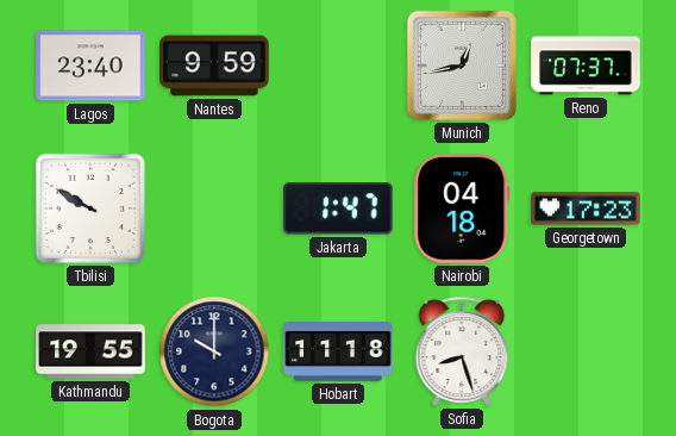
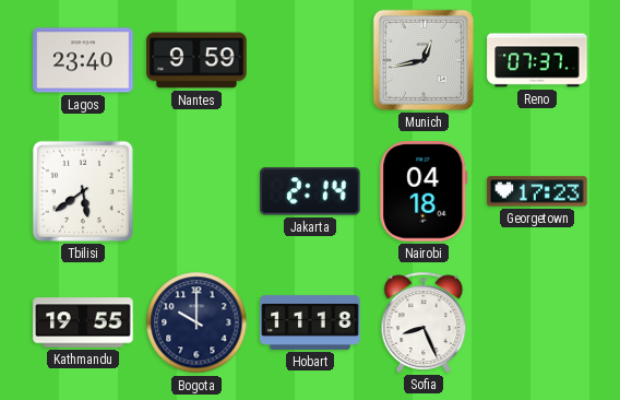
Tbilisi: 9:50 -> 5:39 (83, 191)
Jakarta: 1:47 -> 2:14 (310, 191)
Sofia: 8:27 -> 8:26 (424, 322)
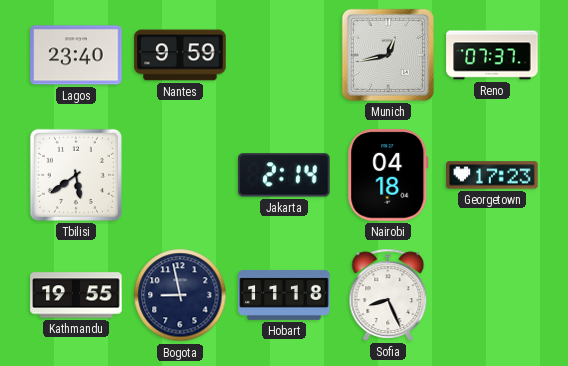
Bogota: 10:00 -> 8:58 (180, 295)
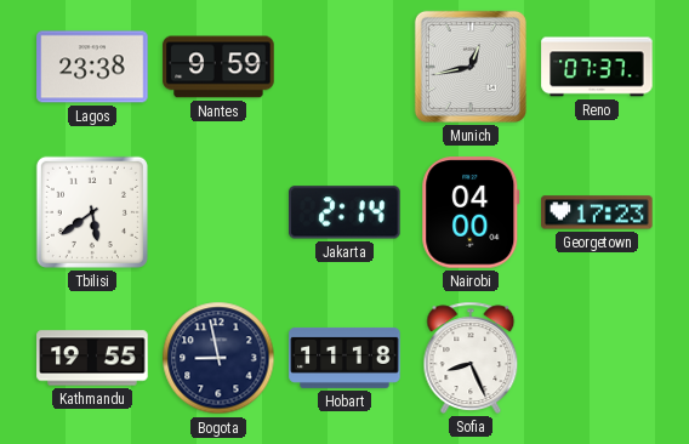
Lagos: 23:40 -> 23:38 (92, 67)
Nairobi: 04:18 -> 04:00 (471, 212)
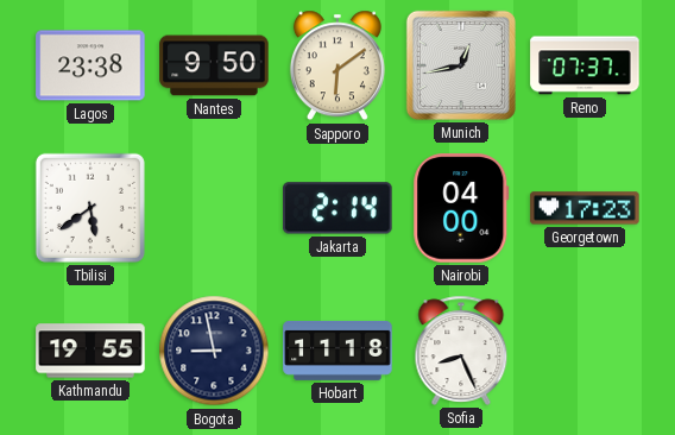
Nantes: 9:59 -> 9:50 (214, 65)
Sapporo: none -> 6:09 (337, 65)
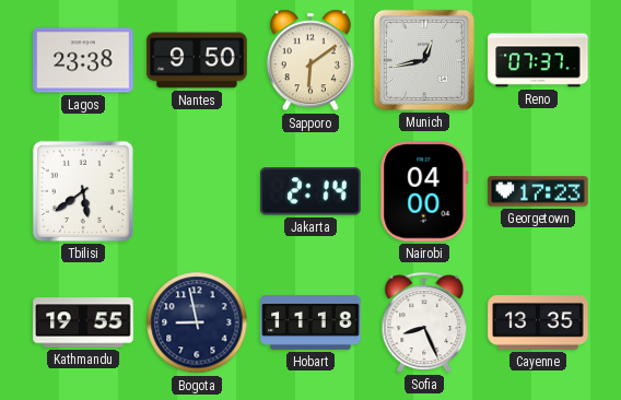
Cayenne: none -> 13:35 (538, 323)
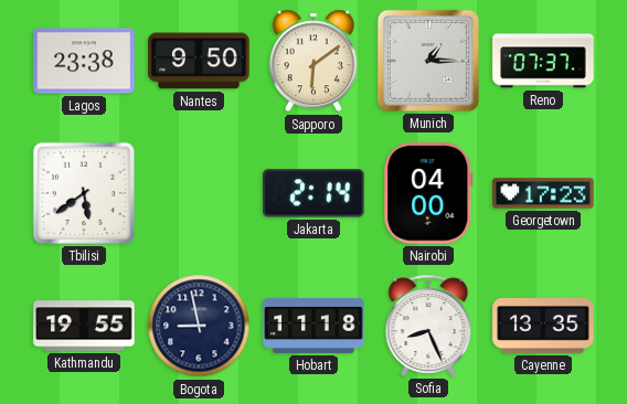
Munich: 12:43 -> 1:15 (428, 61)
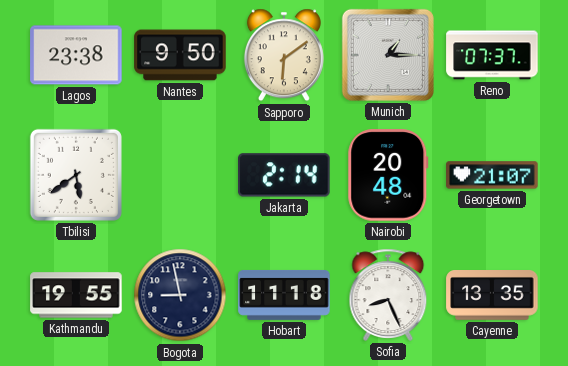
Nairobi: 04:00 -> 20:48 (388, 175)
Georgetown: 17:23 -> 21:07 (492, 175)
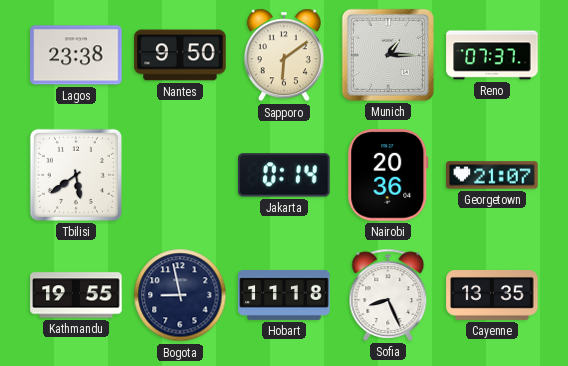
Jakarta: 2:14 -> 0:14 (284, 175)
Nairobi: 20:48 -> 20:36 (388, 175)
